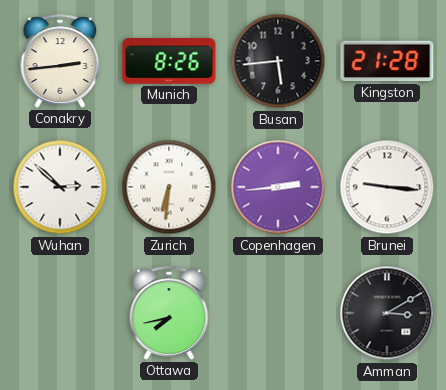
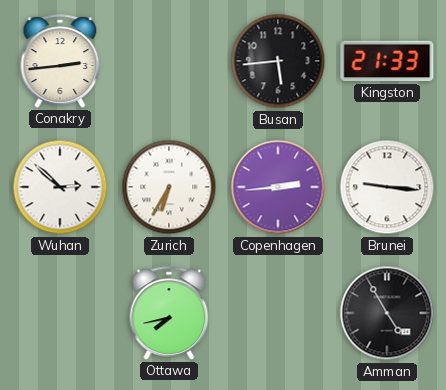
Munich: 8:26 -> none (169, 61)
Kingston: 21:28 -> 21:33 (387, 61)
Zurich: 6:31 -> 6:35 (169, 187)
Amman: 3:10 -> 4:55 (387, 313)
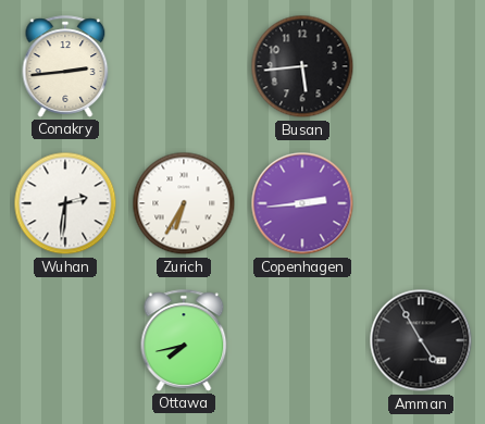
Kingston: 21:33 -> none (387, 61)
Wuhan: 2:52 -> 2:31 (65, 203)
Brunei: 9:16 -> none (387, 187)
